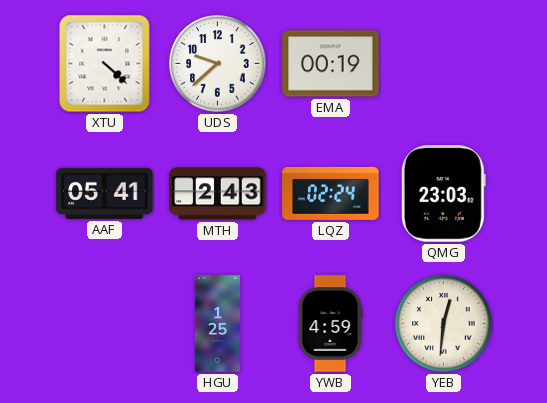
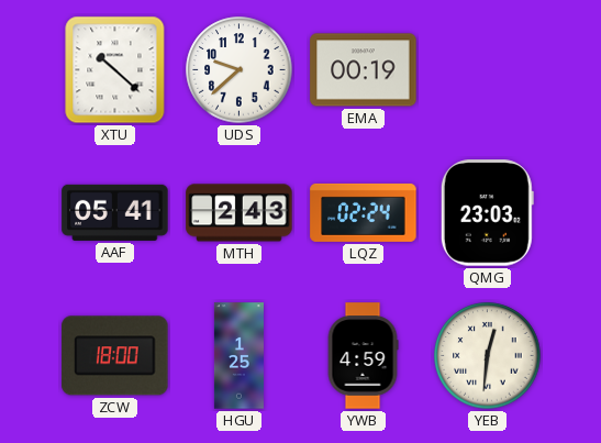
XTU: 4:22 -> 10:22 (115, 70)
ZCW: none -> 18:00 (115, 356)
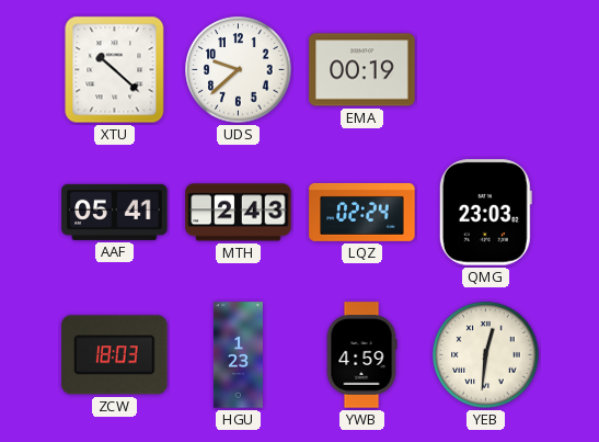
ZCW: 18:00 -> 18:03 (115, 355)
HGU: 1:25 -> 1:23 (238, 355)
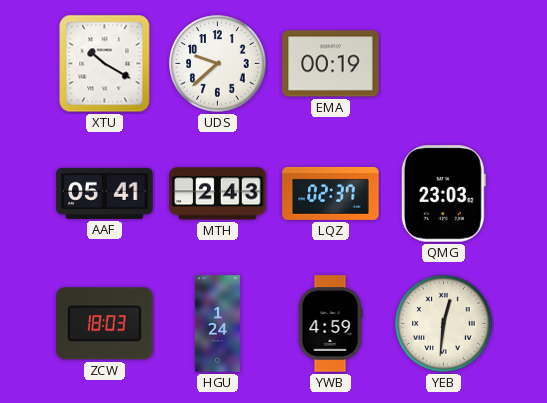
XTU: 10:22 -> 10:20 (105, 64)
LQZ: 02:24 -> 02:37 (331, 193)
HGU: 1:23 -> 1:24 (217, 324)
